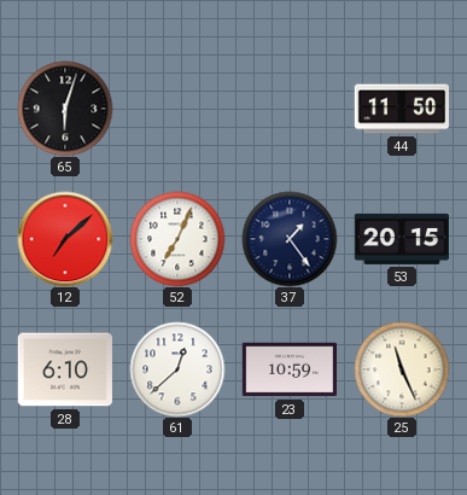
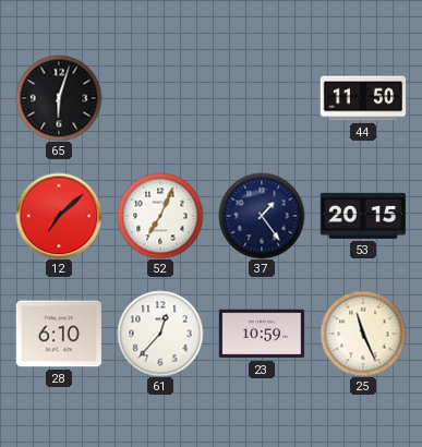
61: 12:38 -> 12:37 (160, 334)
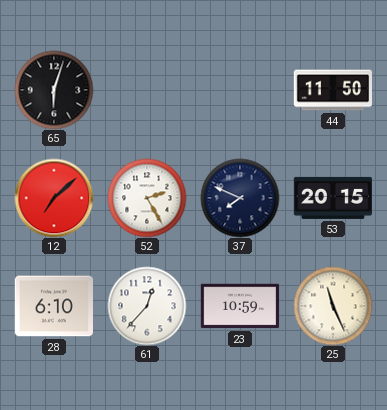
52: 7:04 -> 2:25 (147, 198)
37: 1:24 -> 7:49 (240, 198)
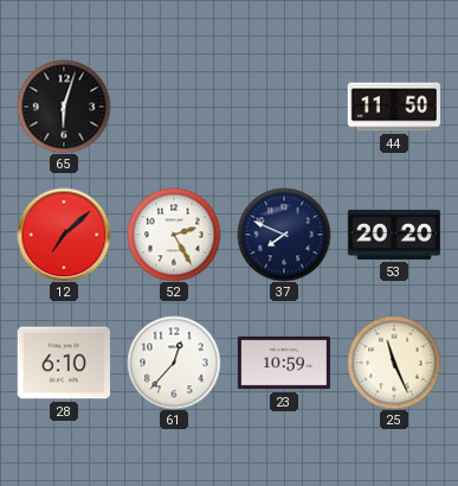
53: 20:15 -> 20:20 (393, 235)
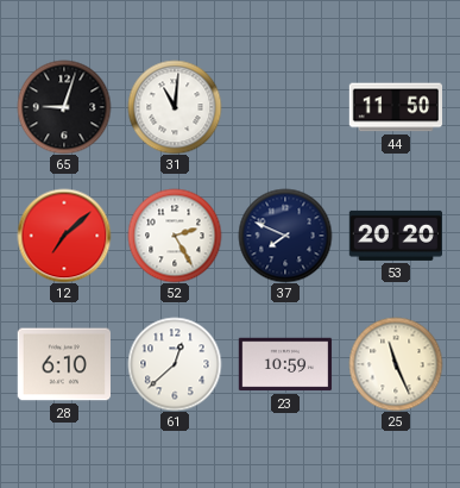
65: 6:03 -> 9:03 (64, 107)
31: none -> 11:01 (175, 107)
61: 12:37 -> 12:38 (175, 364)
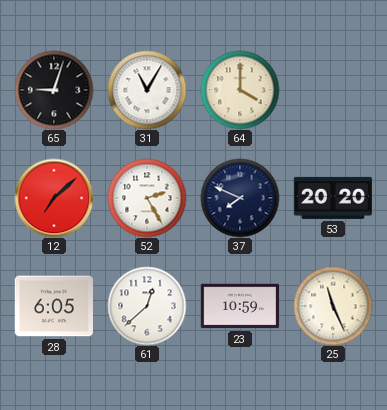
31: 11:01 -> 11:05 (147, 90)
64: none -> 4:00 (240, 90)
44: 11:50 -> none (395, 107)
28: 6:10 -> 6:05 (53, 306)
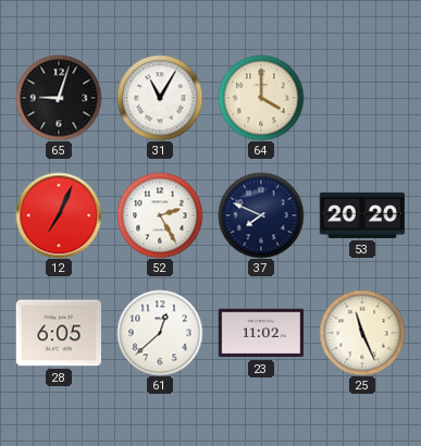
12: 7:08 -> 7:04 (59, 215)
23: 10:59 -> 11:02 (261, 333)
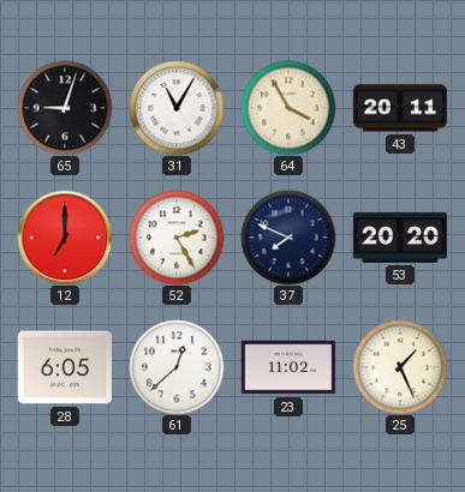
64: 4:00 -> 3:55 (288, 108)
43: none -> 20:11 (400, 108)
12: 7:04 -> 7:00 (65, 238)
25: 11:26 -> 1:26 (400, 367)
